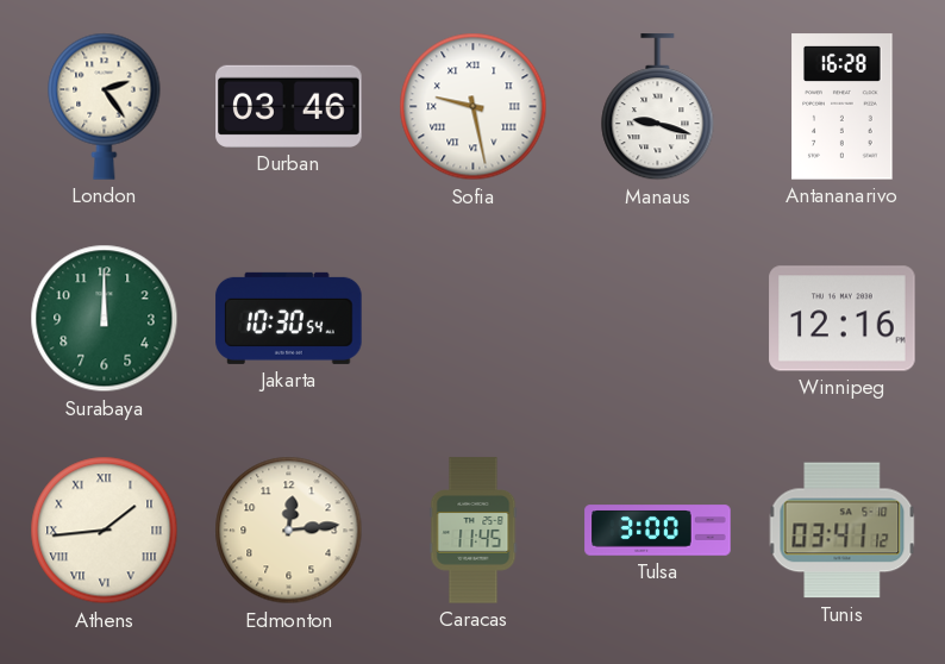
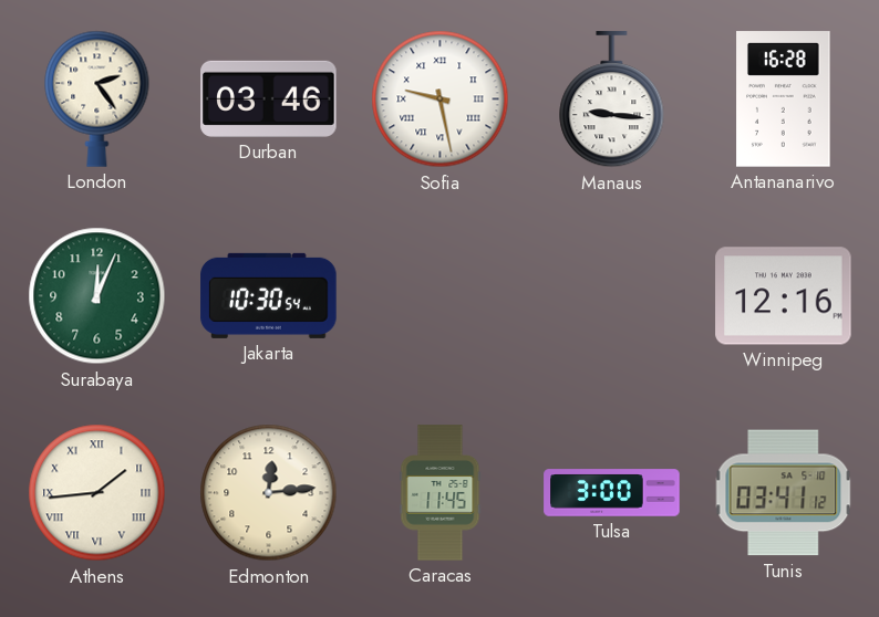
Manaus: 9:18 -> 9:16 (612, 100)
Surabaya: 12:00 -> 12:04 (97, 296)
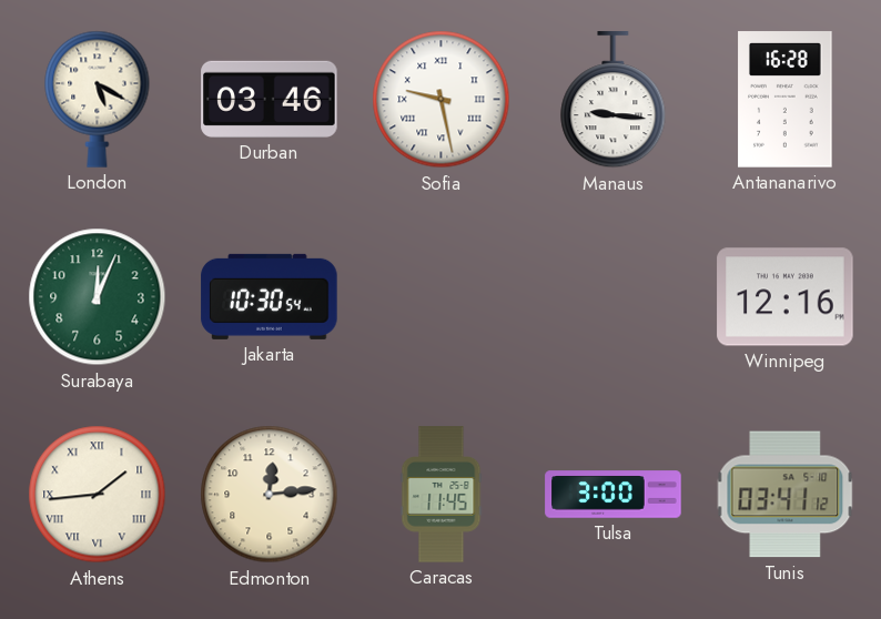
London: 2:24 -> 5:20 (98, 99)
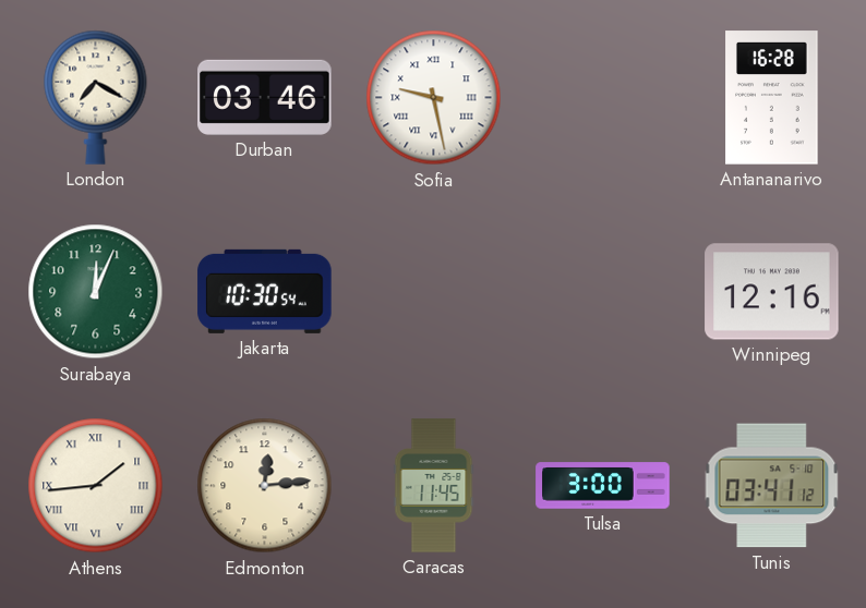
London: 5:20 -> 7:20 (96, 97)
Manaus: 9:16 -> none (614, 100)
